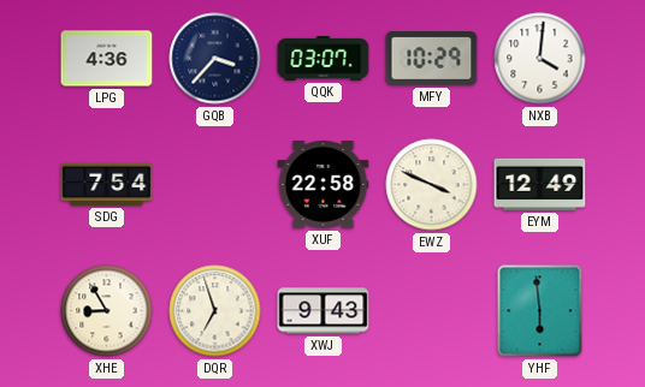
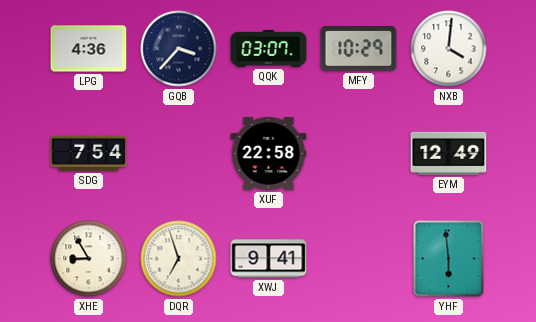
EWZ: 3:49 -> none (432, 185)
XWJ: 9:43 -> 9:41 (269, 259)
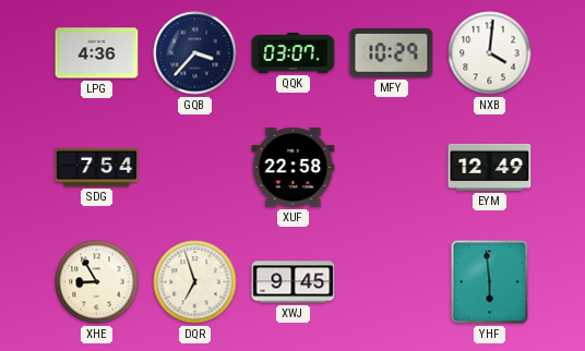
XWJ: 9:41 -> 9:45 (294, 282)
